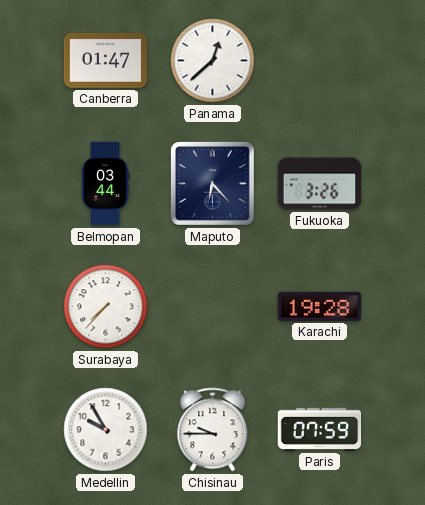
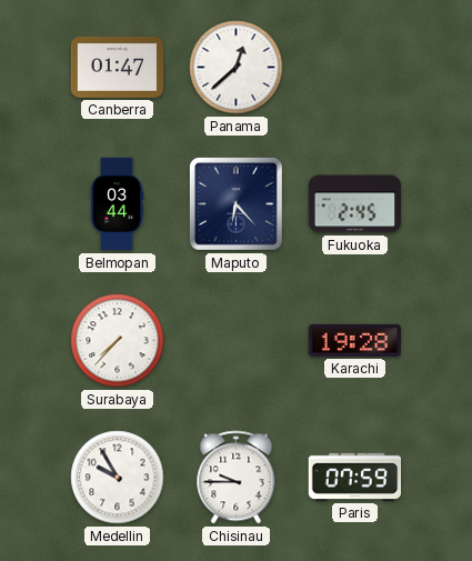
Fukuoka: 3:26 -> 2:45 (355, 204)
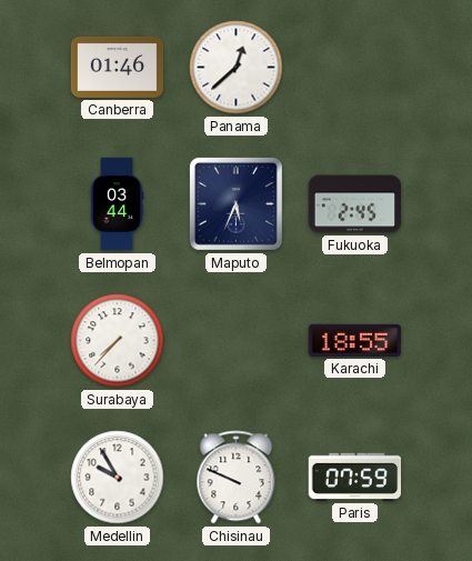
Canberra: 01:47 -> 01:46 (118, 67)
Maputo: 6:23 -> 5:34 (235, 203)
Karachi: 19:28 -> 18:55 (355, 340)
Chisinau: 9:45 -> 9:49 (237, 478)
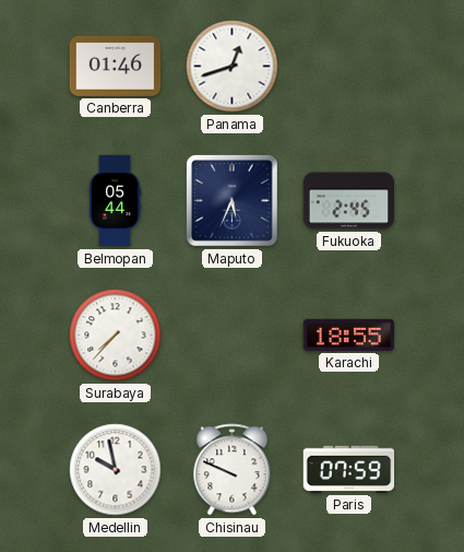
Panama: 12:38 -> 12:42 (233, 67)
Belmopan: 03:44 -> 05:44 (115, 201)
Medellin: 9:55 -> 9:58 (116, 470)
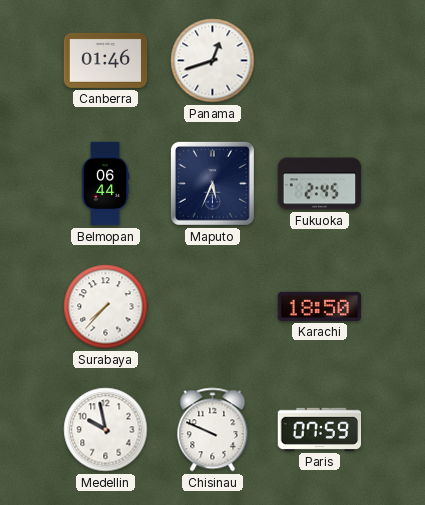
Belmopan: 05:44 -> 06:44 (105, 184)
Karachi: 18:55 -> 18:50 (320, 306)
